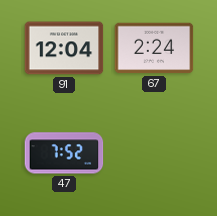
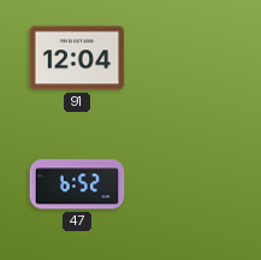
67: 2:24 -> none (154, 48)
47: 7:52 -> 6:52 (77, 184)
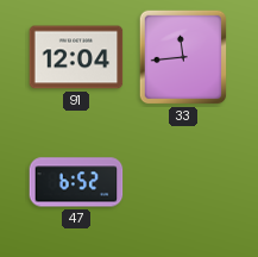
33: none -> 11:44 (183, 57)
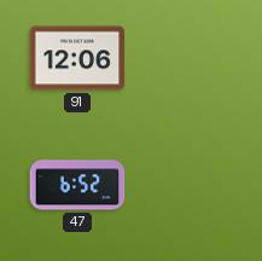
91: 12:04 -> 12:06 (77, 58)
33: 11:44 -> none (183, 57)
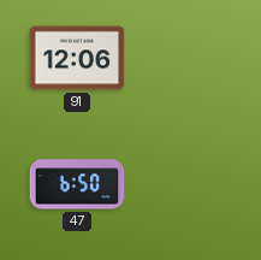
47: 6:52 -> 6:50 (77, 184)
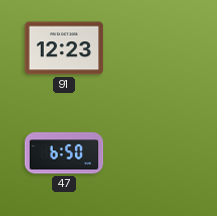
91: 12:06 -> 12:23 (64, 48)
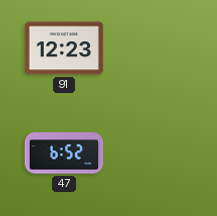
47: 6:50 -> 6:52 (64, 153)
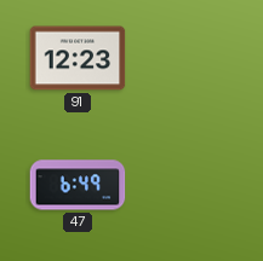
47: 6:52 -> 6:49 (78, 185)
